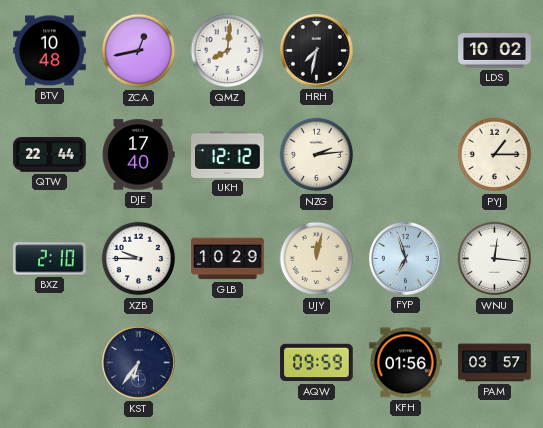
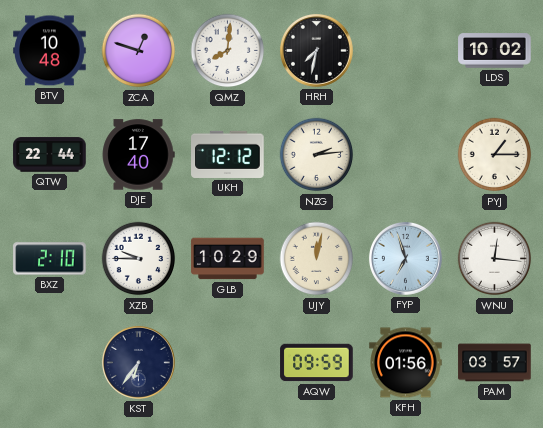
ZCA: 12:43 -> 12:48 (139, 51)
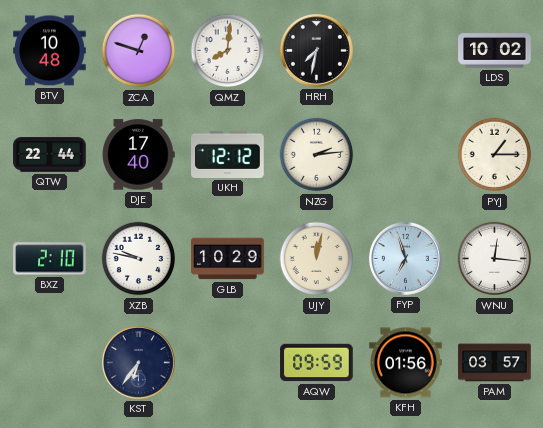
XZB: 9:45 -> 9:47 (139, 259)
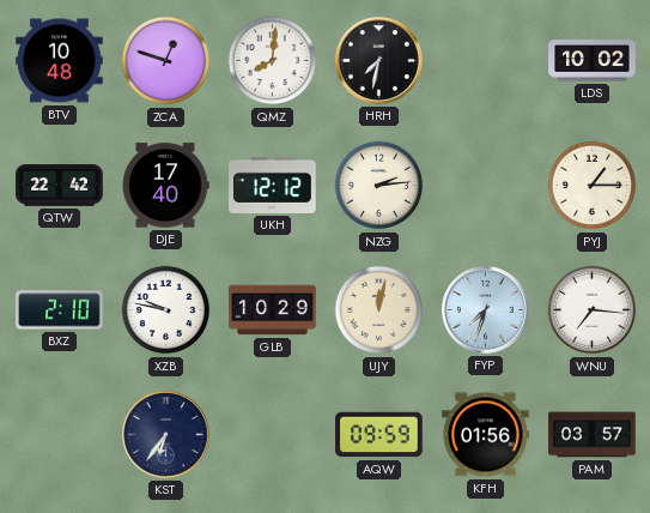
QTW: 22:44 -> 22:42 (60, 186)
FYP: 6:57 -> 7:33 (485, 309)
WNU: 12:16 -> 7:16 (593, 310)
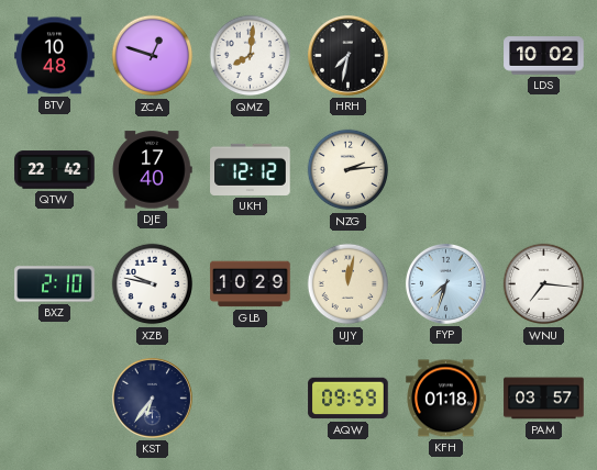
PYJ: 1:15 -> none (593, 186)
KFH: 01:56 -> 01:18 (446, 399)
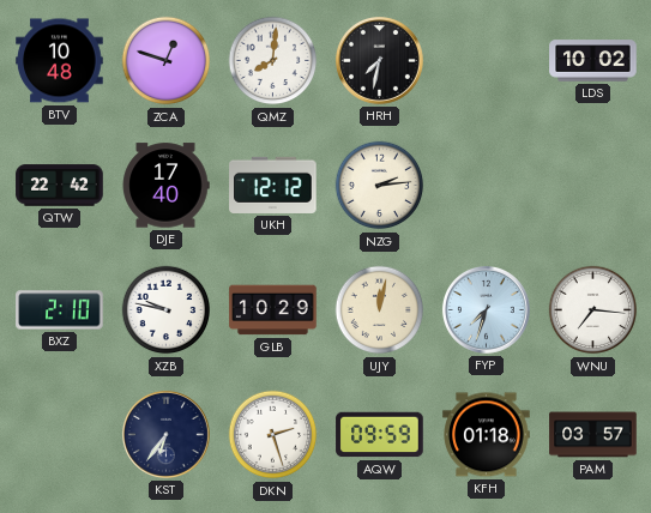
DKN: none -> 2:27 (273, 435)
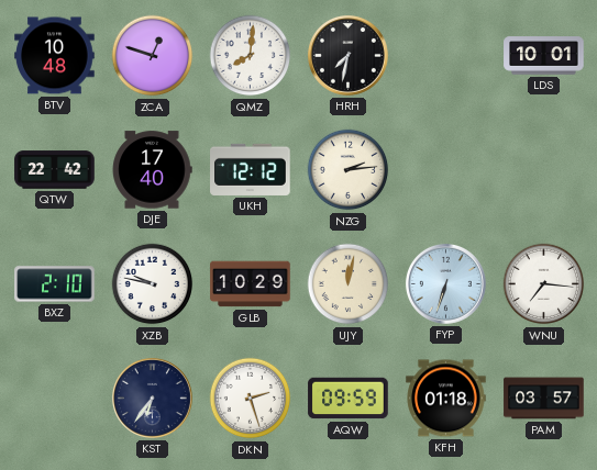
LDS: 10:02 -> 10:01 (544, 56)
FYP: 7:33 -> 6:33 (445, 283)
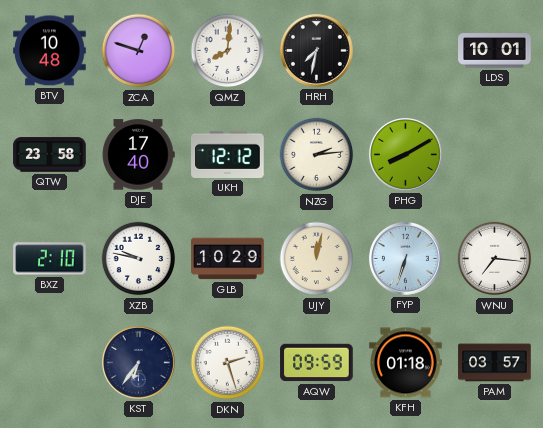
QTW: 22:42 -> 23:58 (50, 155)
PHG: none -> 8:10 (405, 154)
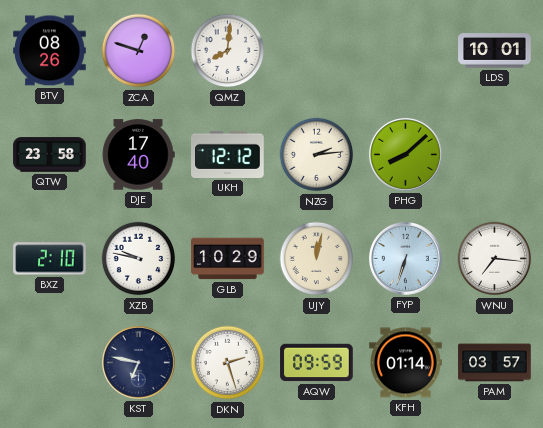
BTV: 10:48 -> 08:26 (50, 51)
HRH: 7:32 -> none (316, 50)
PHG: 8:10 -> 8:08 (405, 154)
KST: 6:36 -> 6:47 (138, 362)
KFH: 01:18 -> 01:14 (406, 363)
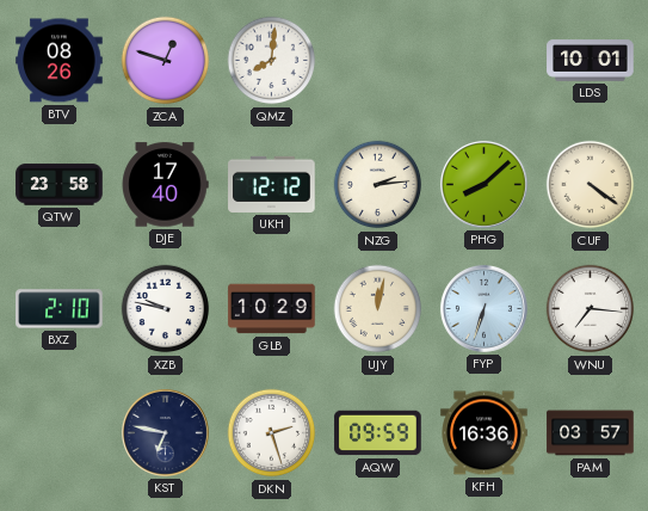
CUF: none -> 4:21 (591, 185)
KFH: 01:14 -> 16:36 (485, 433)
